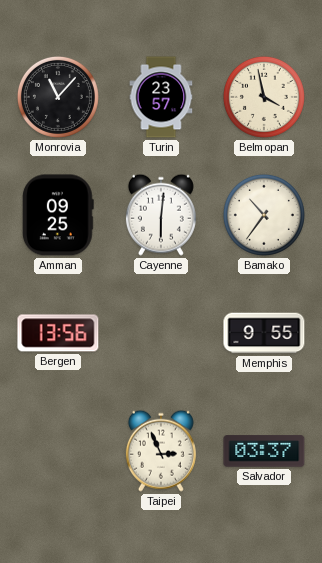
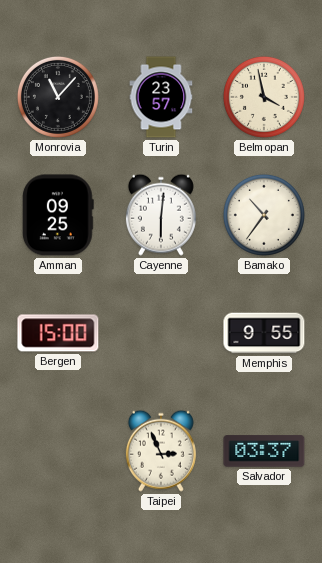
Bergen: 13:56 -> 15:00 (58, 333)
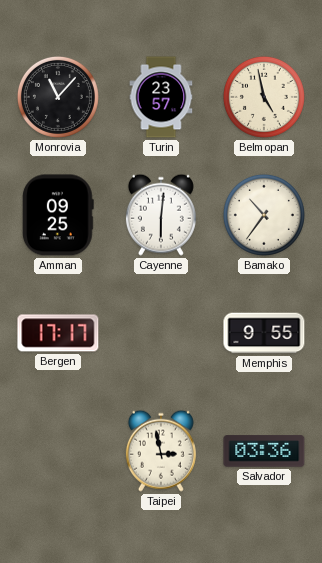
Belmopan: 3:58 -> 4:58 (264, 97)
Bergen: 15:00 -> 17:17 (58, 333)
Taipei: 2:56 -> 2:58 (161, 451)
Salvador: 03:37 -> 03:36 (264, 451)
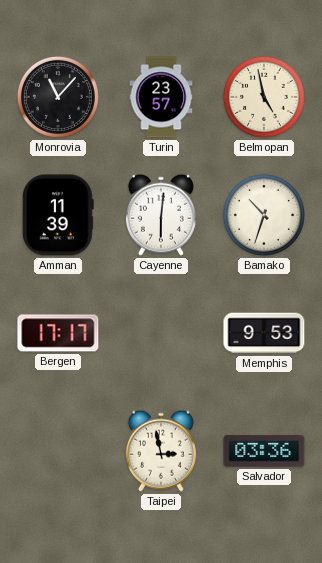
Amman: 09:25 -> 11:39 (59, 215)
Bamako: 10:36 -> 10:33 (264, 215)
Memphis: 9:55 -> 9:53 (264, 333)
